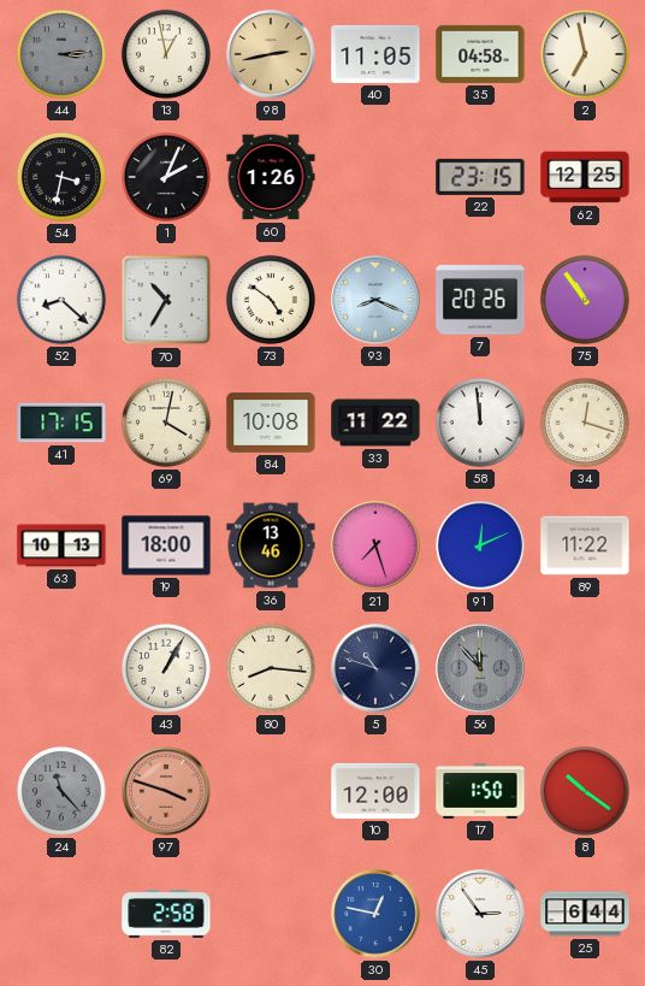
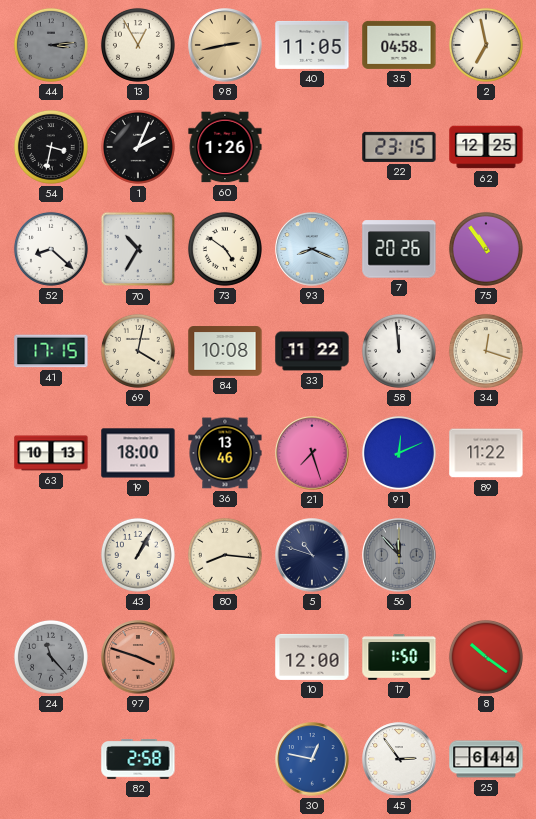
13: 12:58 -> 12:55 (138, 45)
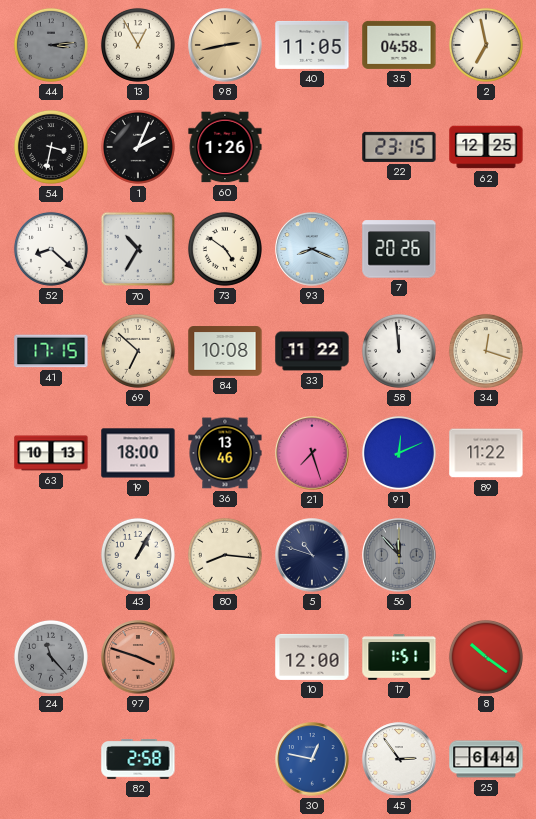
75: 10:54 -> none (486, 249)
69: 4:02 -> 6:52 (138, 351)
17: 1:50 -> 1:51 (399, 657)
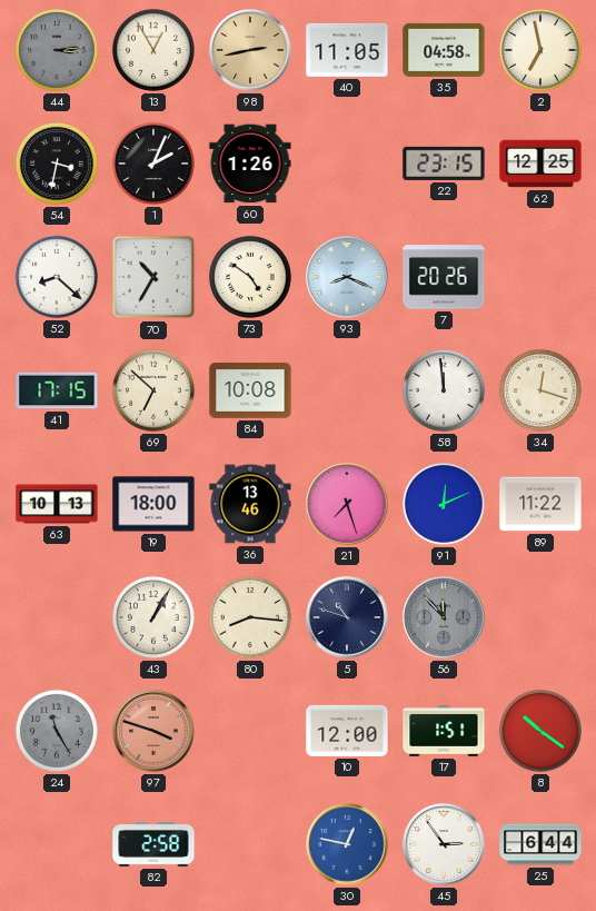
33: 11:22 -> none (312, 351)
24: 11:23 -> 11:25 (57, 731)
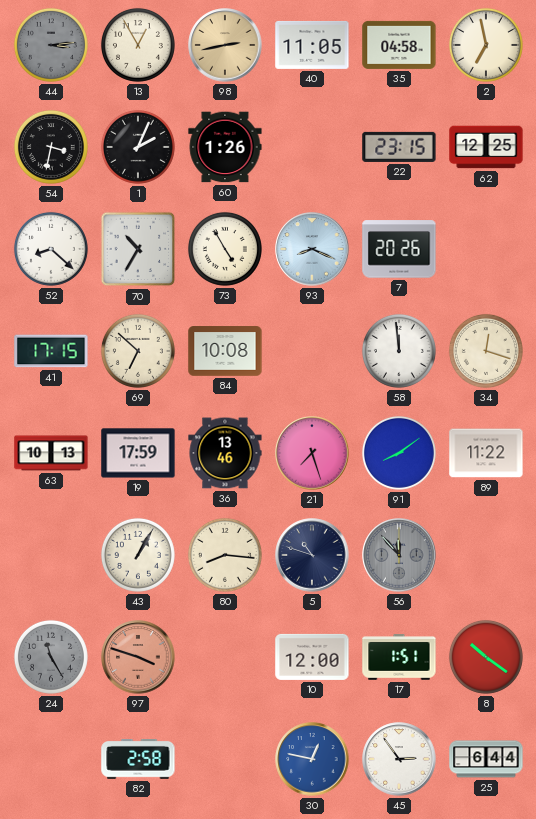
73: 4:51 -> 4:55 (225, 249)
19: 18:00 -> 17:59 (138, 453)
91: 12:11 -> 8:09 (399, 453)
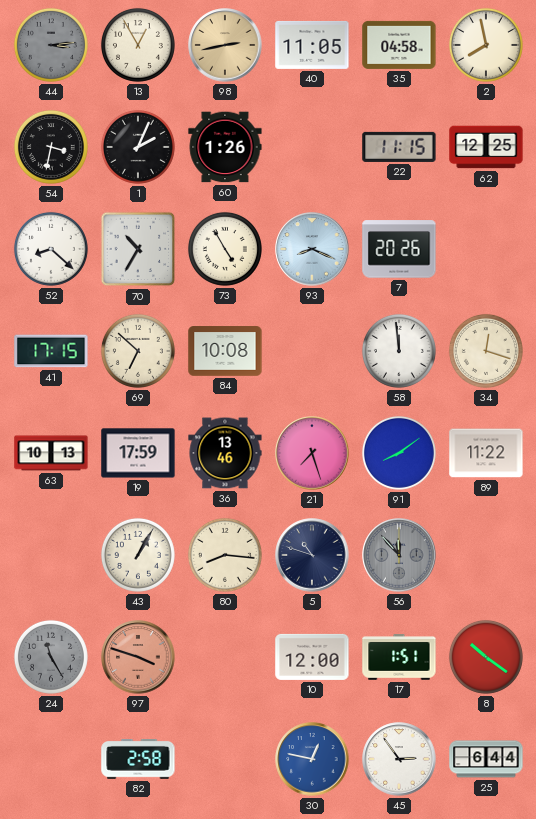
2: 6:58 -> 7:58 (486, 45)
22: 23:15 -> 11:15 (399, 147)
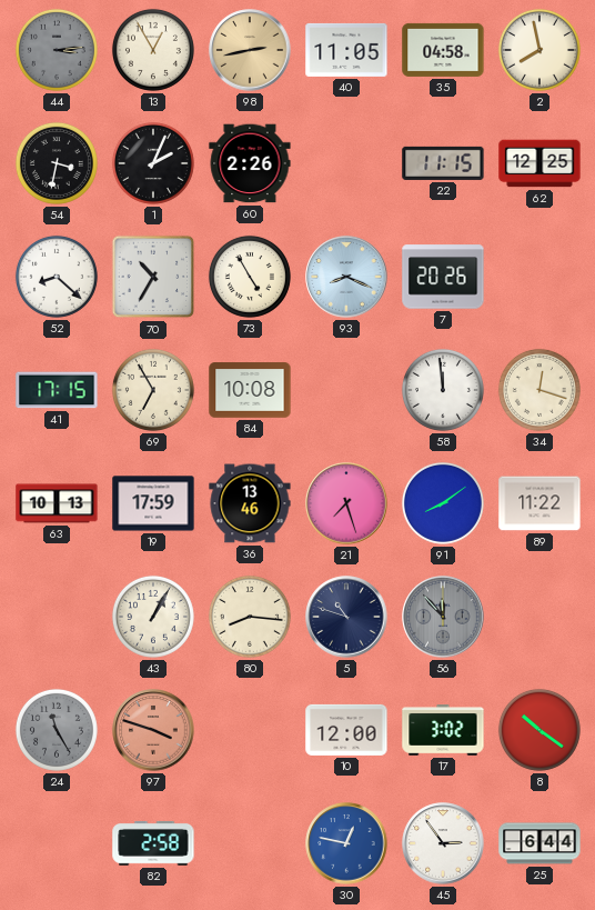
60: 1:26 -> 2:26 (250, 163)
69: 6:52 -> 6:55 (153, 390)
17: 1:51 -> 3:02 (443, 730)
